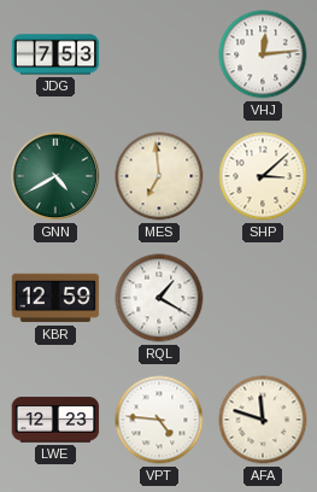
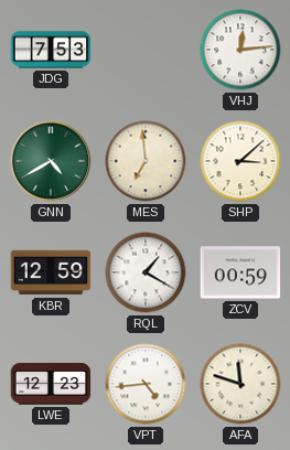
ZCV: none -> 00:59 (240, 272)
VPT: 4:46 -> 4:44 (146, 384)
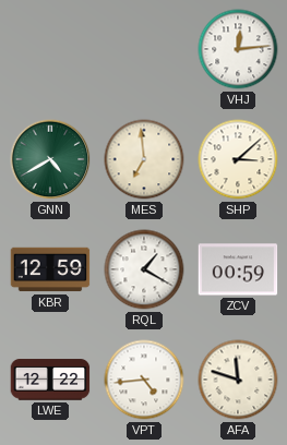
JDG: 7:53 -> none (51, 50)
LWE: 12:23 -> 12:22 (50, 380)
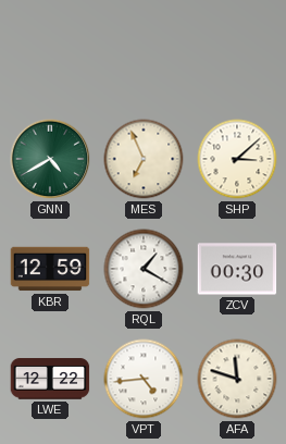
VHJ: 12:14 -> none (238, 49)
MES: 6:59 -> 6:56 (144, 159)
ZCV: 00:59 -> 00:30 (237, 269)
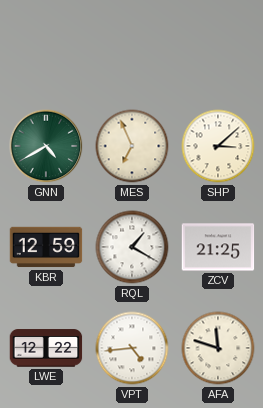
ZCV: 00:30 -> 21:25 (218, 247)
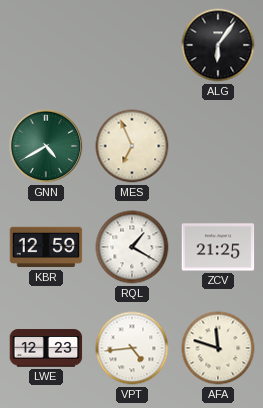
ALG: none -> 6:06 (218, 45)
SHP: 3:08 -> none (218, 146)
LWE: 12:22 -> 12:23 (46, 348)
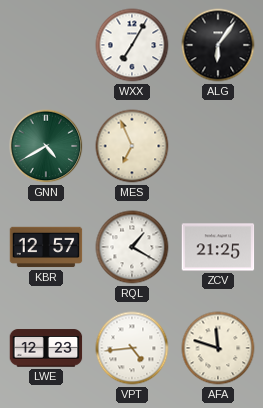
WXX: none -> 7:05 (132, 45)
KBR: 12:59 -> 12:57 (46, 247)
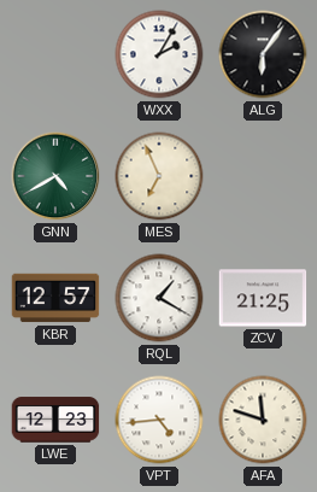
WXX: 7:05 -> 2:05 (159, 54)
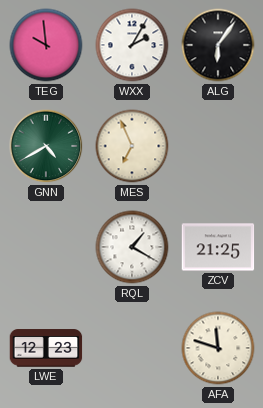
TEG: none -> 9:59 (46, 45)
KBR: 12:57 -> none (55, 298)
VPT: 4:44 -> none (159, 420)
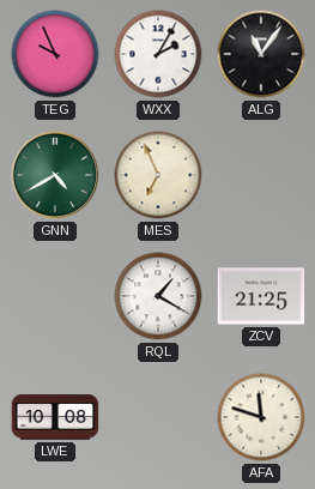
TEG: 9:59 -> 9:56 (55, 54)
ALG: 6:06 -> 11:06 (261, 54)
LWE: 12:23 -> 10:08 (55, 417)
